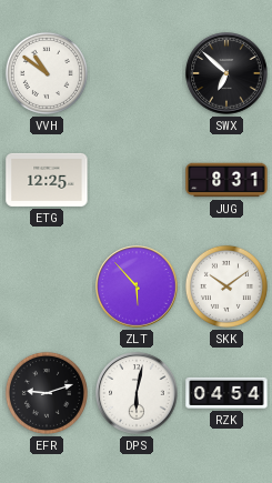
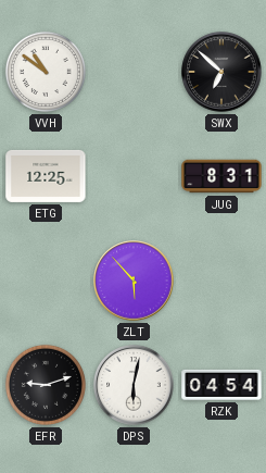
SKK: 10:09 -> none (226, 286)
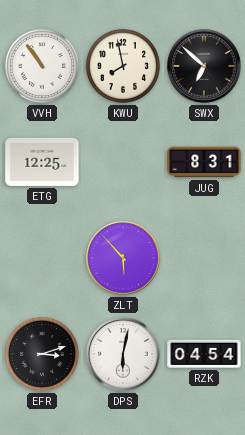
VVH: 10:51 -> 10:54 (42, 66)
KWU: none -> 7:58 (123, 66)
EFR: 9:12 -> 3:12 (42, 354)
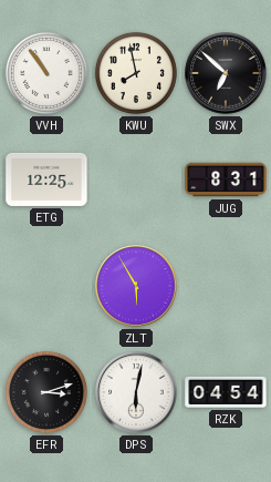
ZLT: 5:53 -> 5:55 (136, 286)
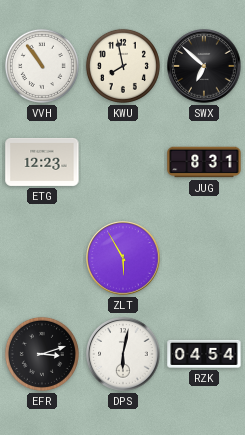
ETG: 12:25 -> 12:23 (42, 162)
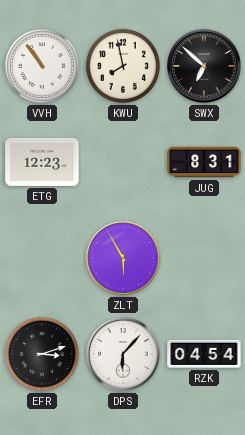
DPS: 6:02 -> 6:07 (123, 354)
